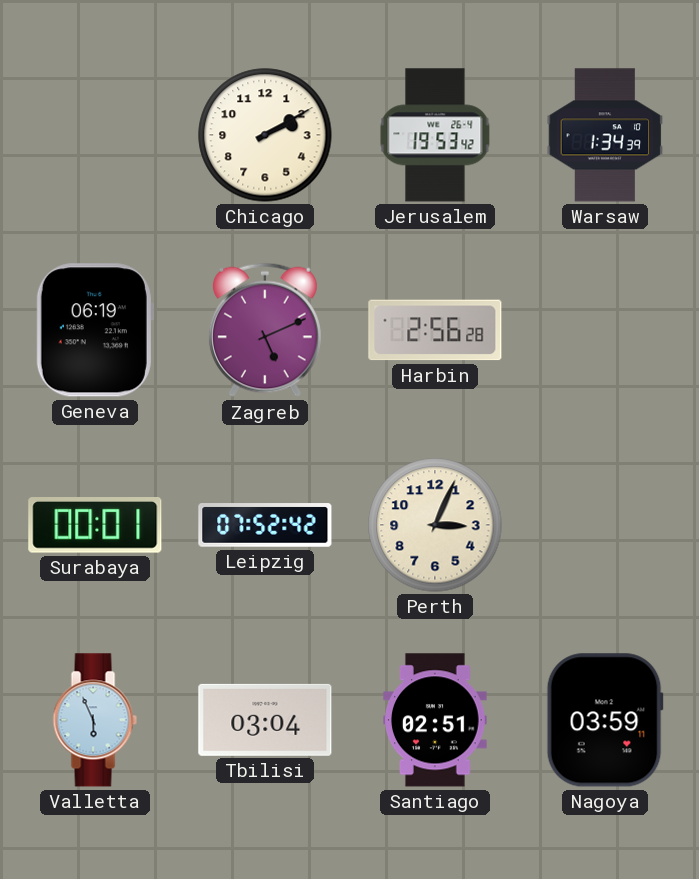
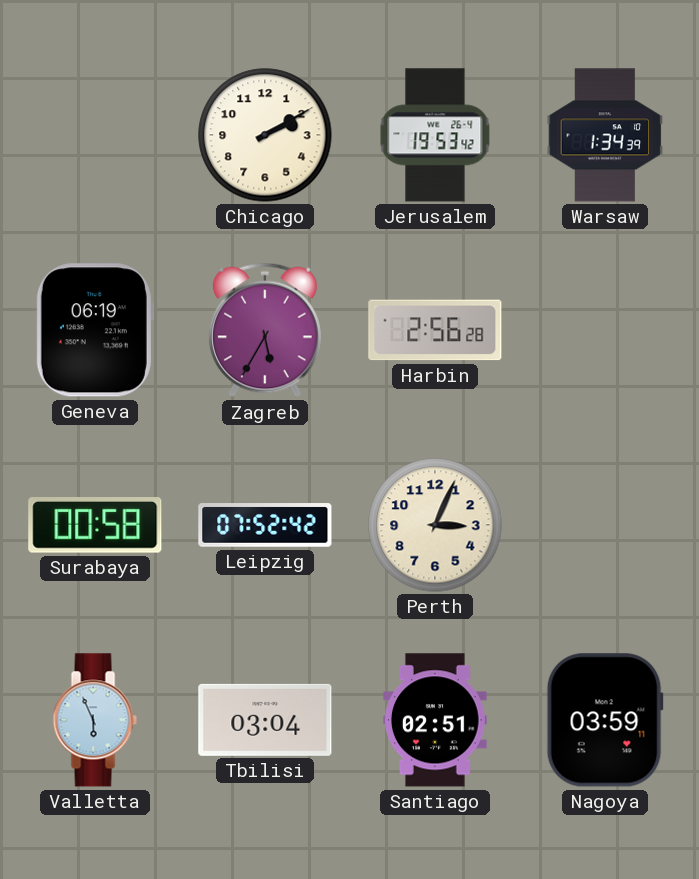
Zagreb: 5:11 -> 5:35 (265, 330)
Surabaya: 00:01 -> 00:58 (95, 526)
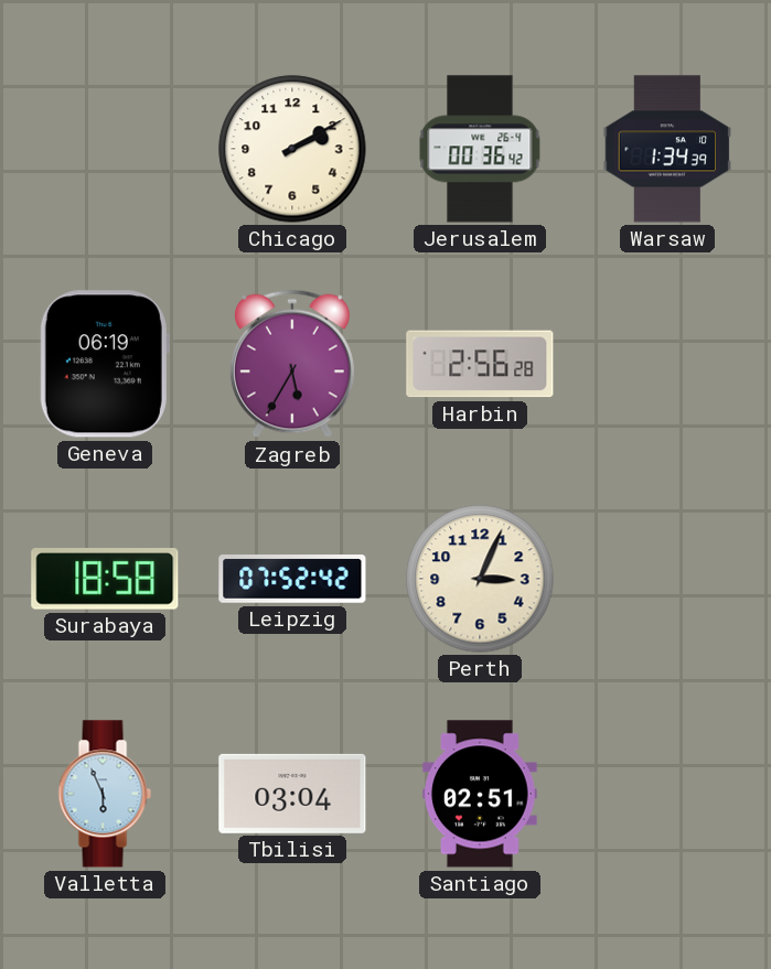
Jerusalem: 19:53 -> 00:36 (480, 149)
Surabaya: 00:58 -> 18:58 (105, 580)
Nagoya: 03:59 -> none (605, 720)
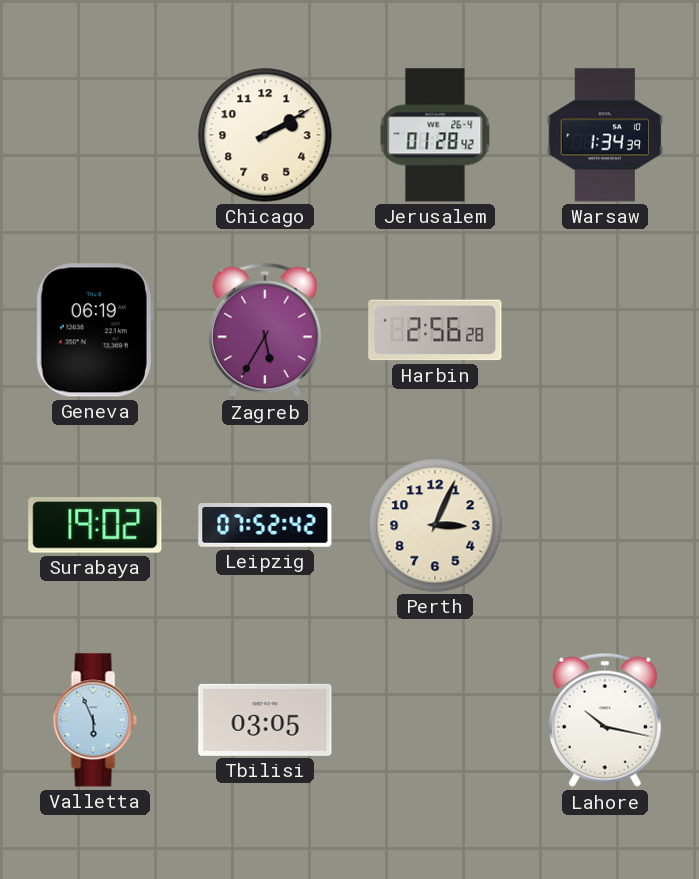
Jerusalem: 00:36 -> 01:28 (435, 135)
Surabaya: 18:58 -> 19:02 (95, 526)
Tbilisi: 03:04 -> 03:05 (265, 720)
Santiago: 02:51 -> none (480, 794)
Lahore: none -> 10:17 (605, 720)
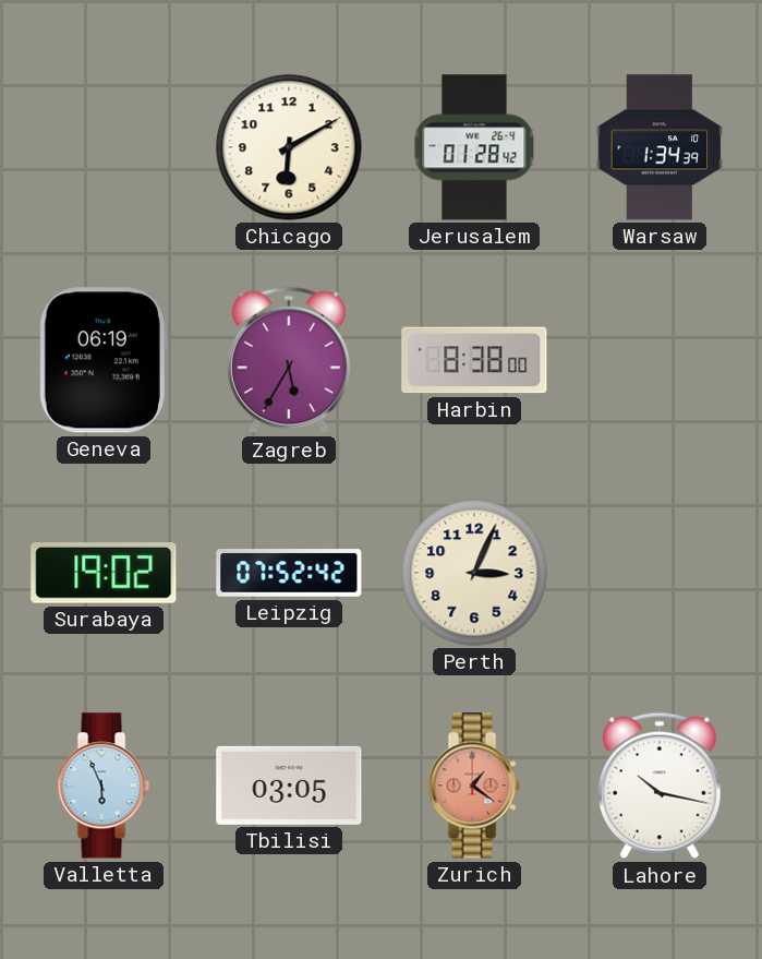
Chicago: 2:10 -> 6:10 (289, 147)
Harbin: 2:56 -> 8:38 (474, 360)
Zurich: none -> 1:21 (474, 786)
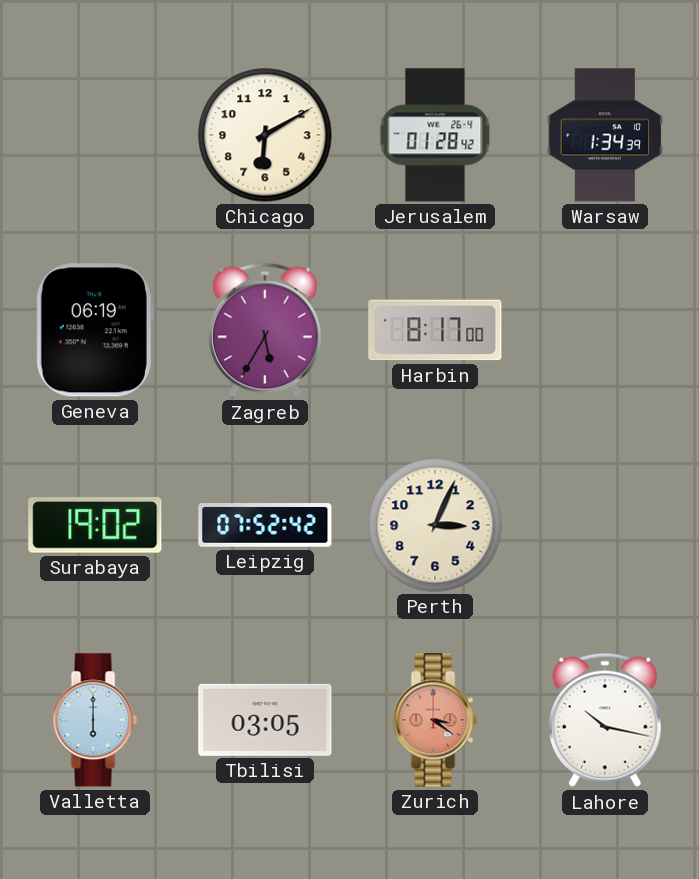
Harbin: 8:38 -> 8:17 (435, 330)
Valletta: 5:56 -> 6:00 (95, 720)
Zurich: 1:21 -> 3:21 (435, 720)
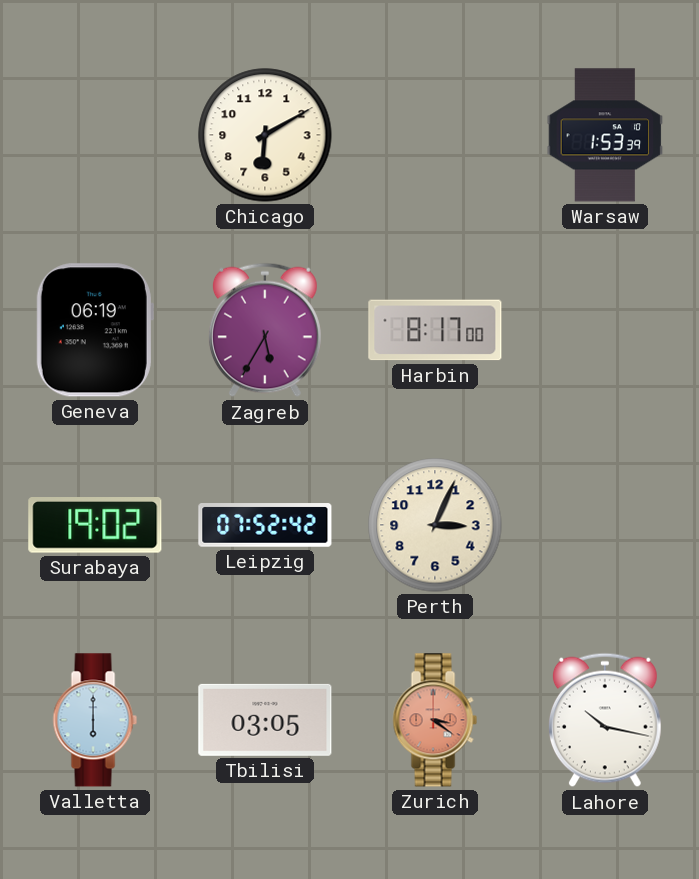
Jerusalem: 01:28 -> none (435, 135)
Warsaw: 1:34 -> 1:53 (605, 135)
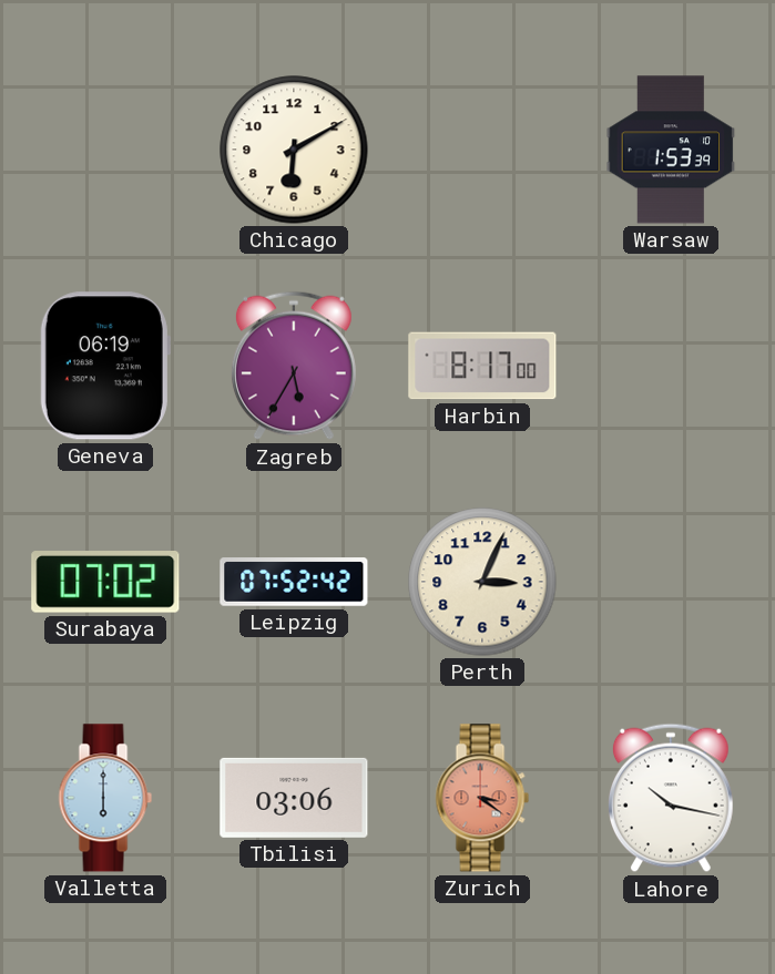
Surabaya: 19:02 -> 07:02 (105, 583)
Tbilisi: 03:05 -> 03:06 (294, 798)
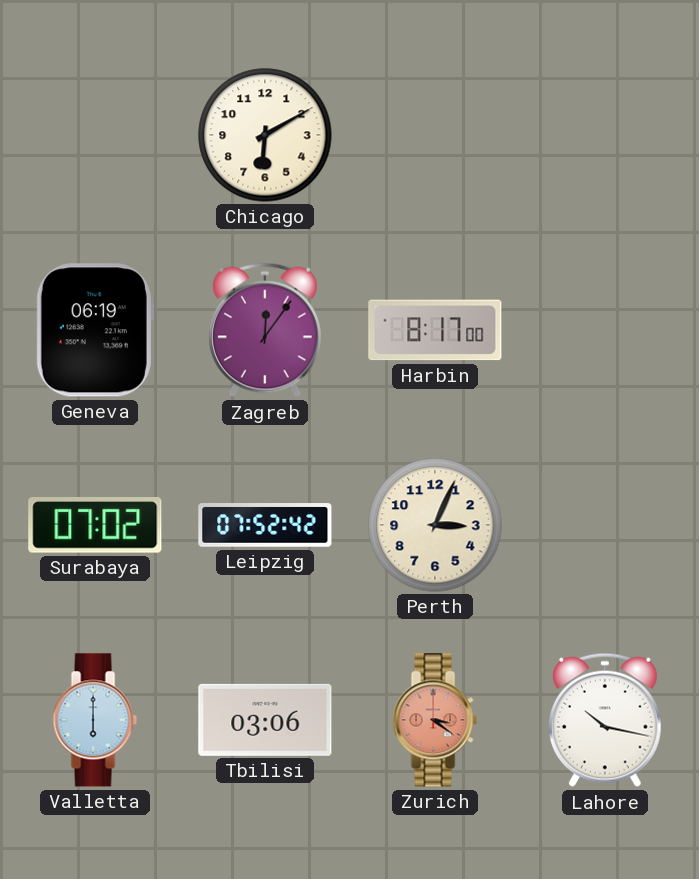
Warsaw: 1:53 -> none (671, 150)
Zagreb: 5:35 -> 12:06 (265, 330)
